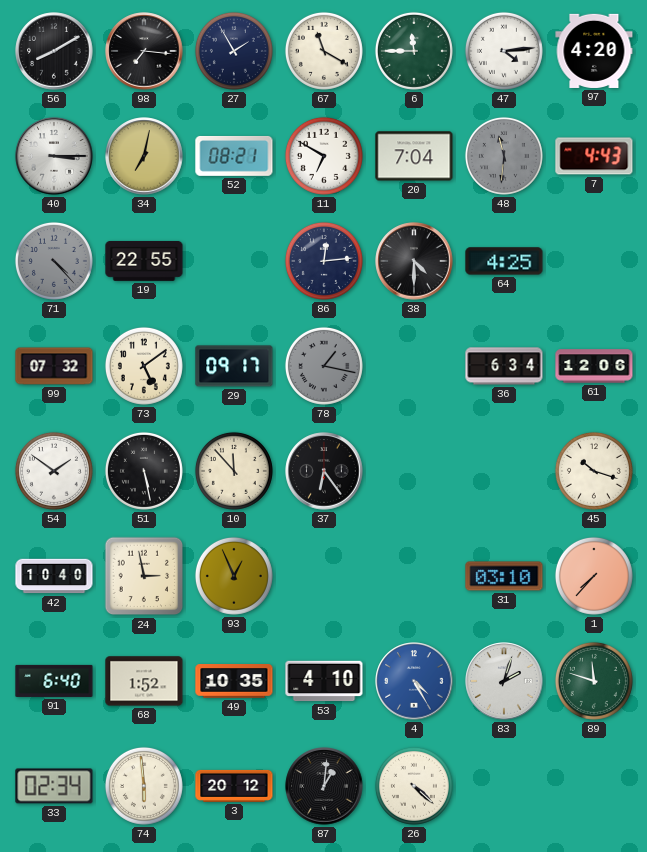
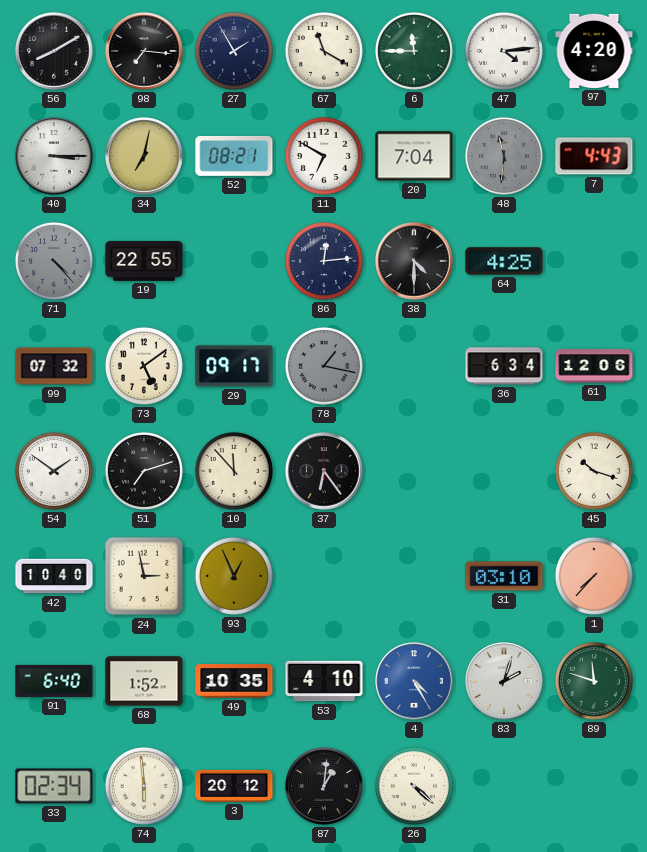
51: 5:28 -> 7:12 (144, 471)
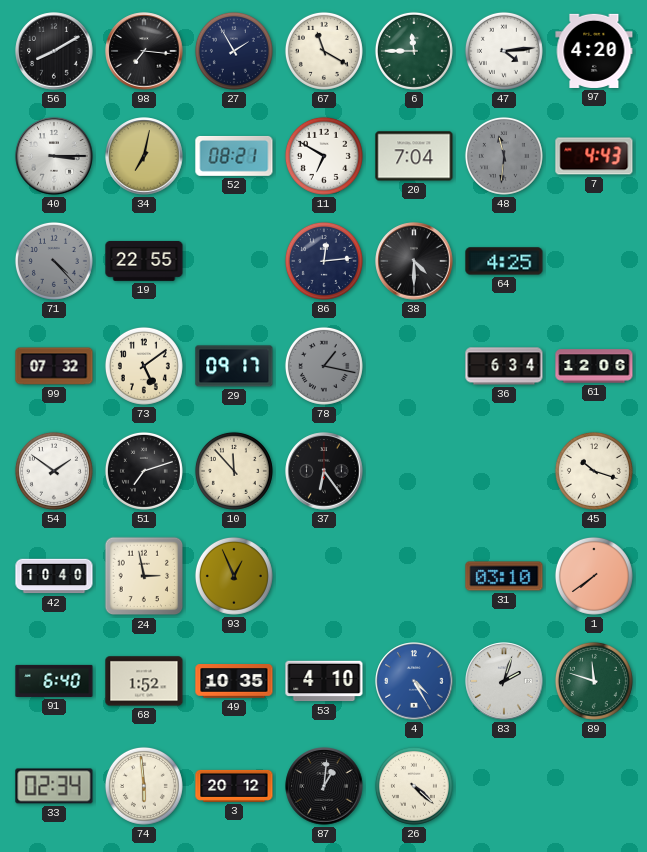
1: 7:37 -> 7:39 (594, 576)
